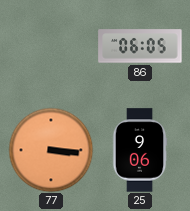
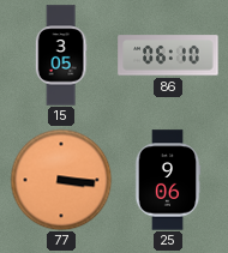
15: none -> 3:05 (61, 55)
86: 06:05 -> 06:10 (168, 55)
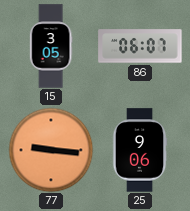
86: 06:10 -> 06:07 (140, 46)
77: 3:16 -> 9:16 (51, 150)
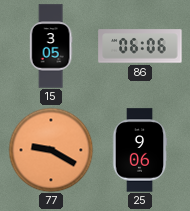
86: 06:07 -> 06:06 (140, 46)
77: 9:16 -> 9:20 (51, 150)
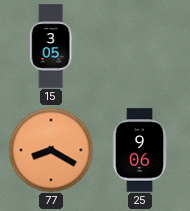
86: 06:06 -> none (140, 46)
77: 9:20 -> 8:20 (51, 150)
